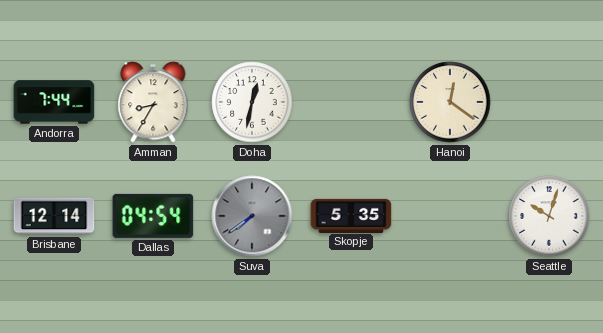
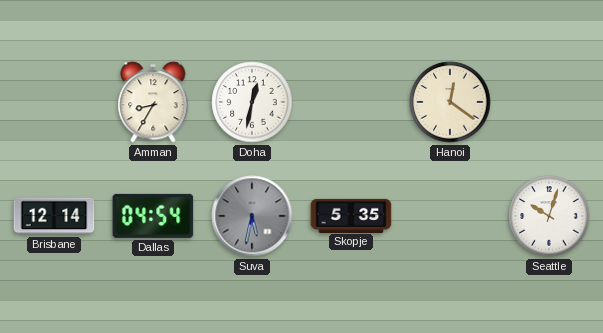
Andorra: 7:44 -> none (54, 102)
Suva: 7:39 -> 5:32 (252, 216)
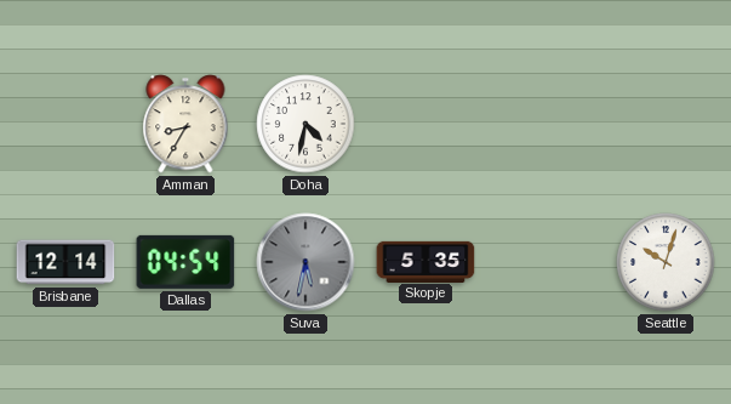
Doha: 12:32 -> 4:32 (305, 124)
Hanoi: 12:21 -> none (450, 102)
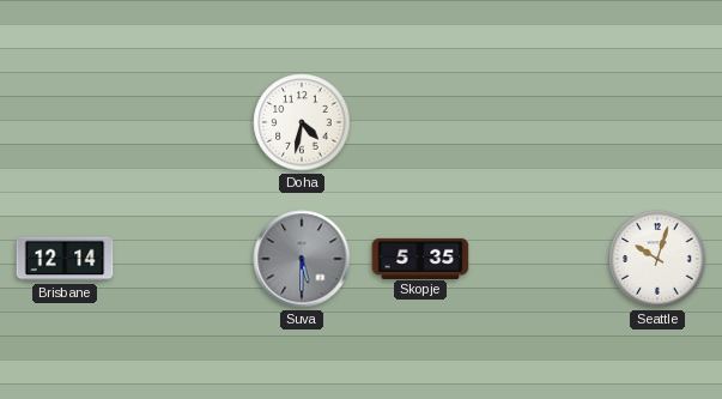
Amman: 8:35 -> none (185, 124)
Dallas: 04:54 -> none (185, 262)
Suva: 5:32 -> 5:30 (302, 259)
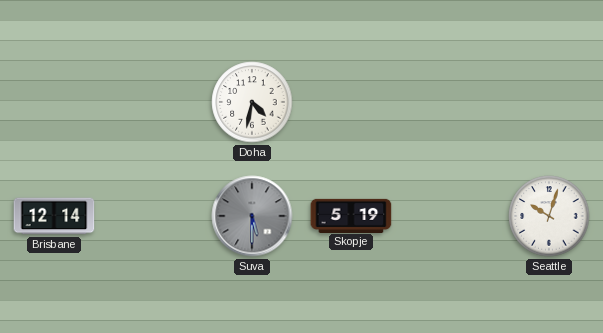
Skopje: 5:35 -> 5:19 (351, 215)
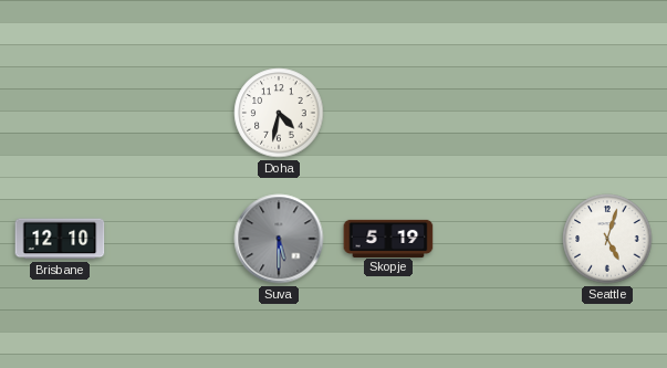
Brisbane: 12:14 -> 12:10 (60, 239)
Seattle: 10:03 -> 5:03 (607, 239)
